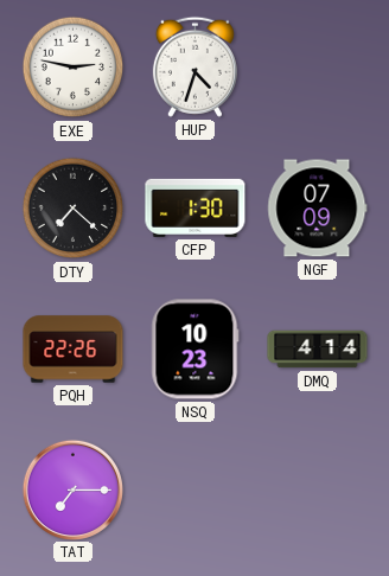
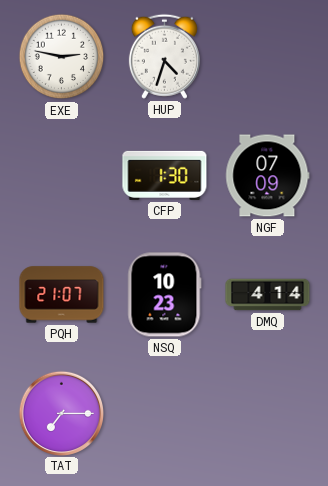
DTY: 7:22 -> none (74, 209)
PQH: 22:26 -> 21:07 (62, 295)
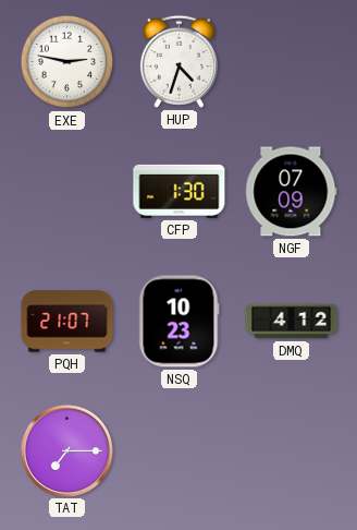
DMQ: 4:14 -> 4:12 (292, 322)
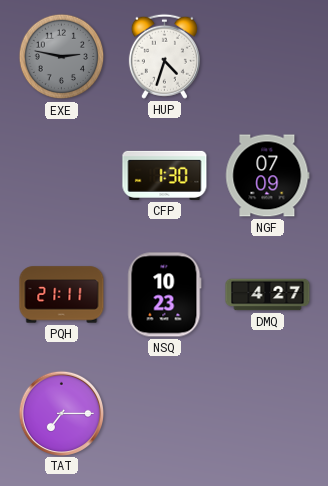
EXE dial: white -> grey (62, 57)
PQH: 21:07 -> 21:11 (62, 295)
DMQ: 4:12 -> 4:27 (268, 295)
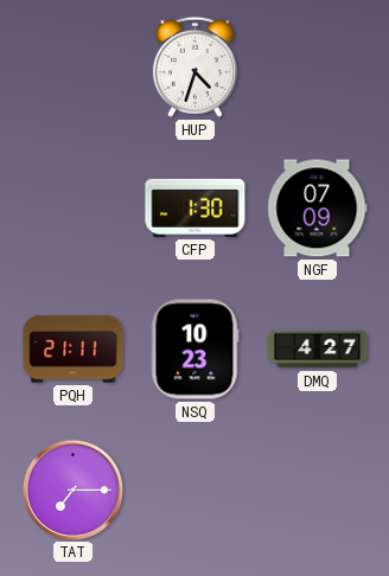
EXE: 2:47 -> none (62, 57)
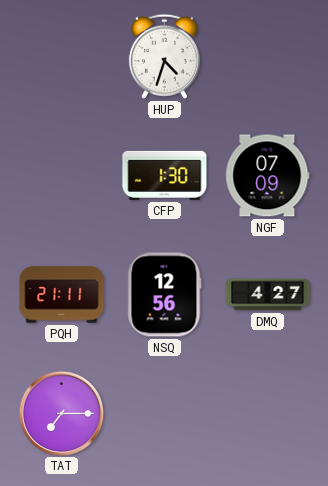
NSQ: 10:23 -> 12:56 (165, 295)
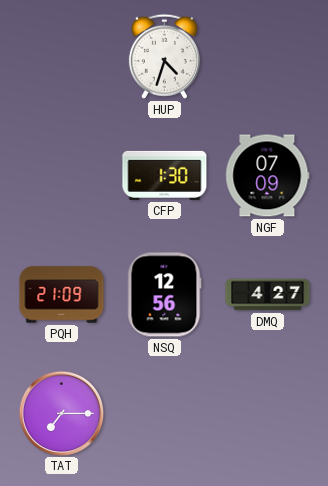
PQH: 21:11 -> 21:09 (62, 295)
